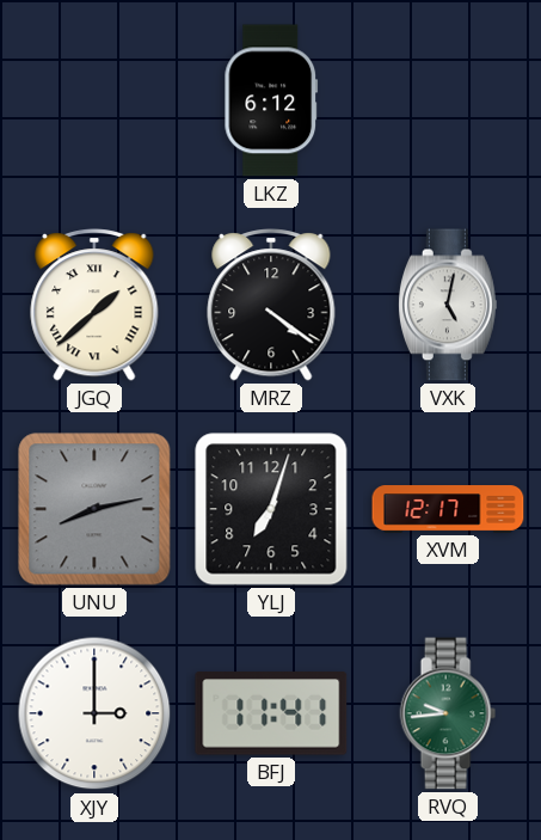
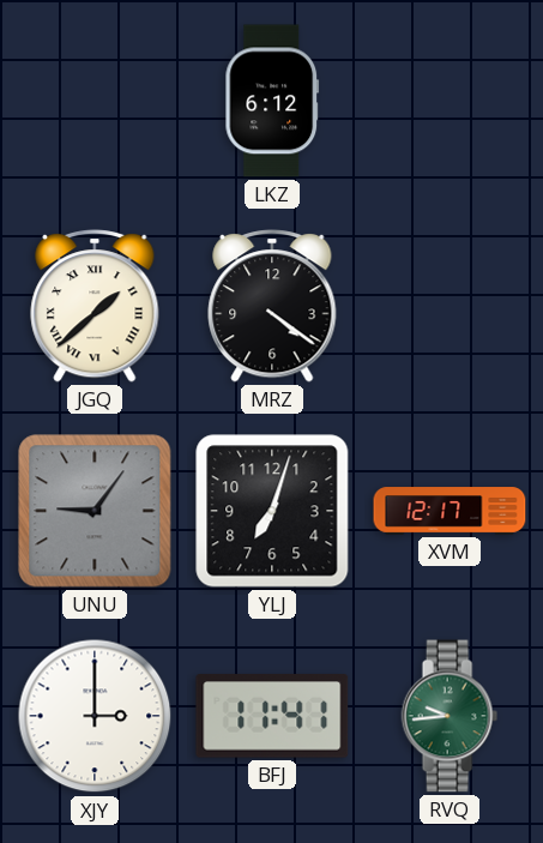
VXK: 5:02 -> none (448, 305)
UNU: 8:13 -> 9:06 (95, 511)
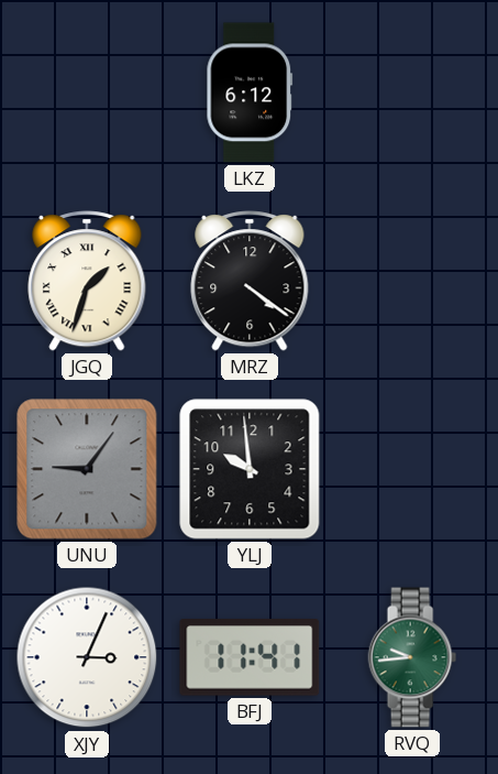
JGQ: 1:38 -> 1:33 (87, 281)
YLJ: 7:03 -> 9:59 (250, 469)
XVM: 12:17 -> none (450, 511)
XJY: 3:00 -> 3:04 (87, 657)
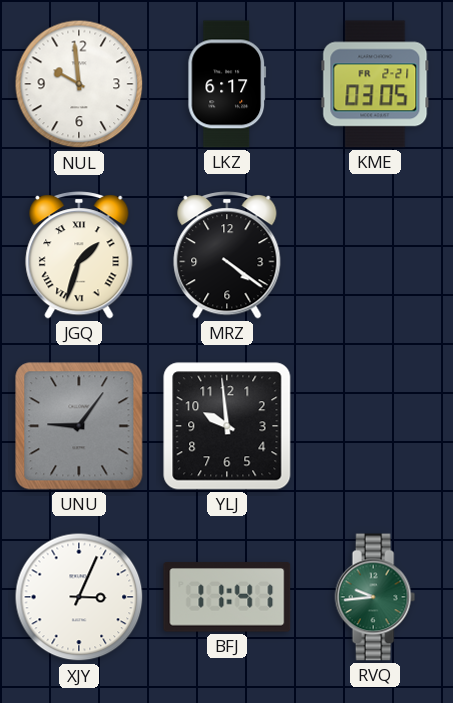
NUL: none -> 9:59 (79, 84)
LKZ: 6:12 -> 6:17 (227, 84)
KME: none -> 03:05 (375, 84)
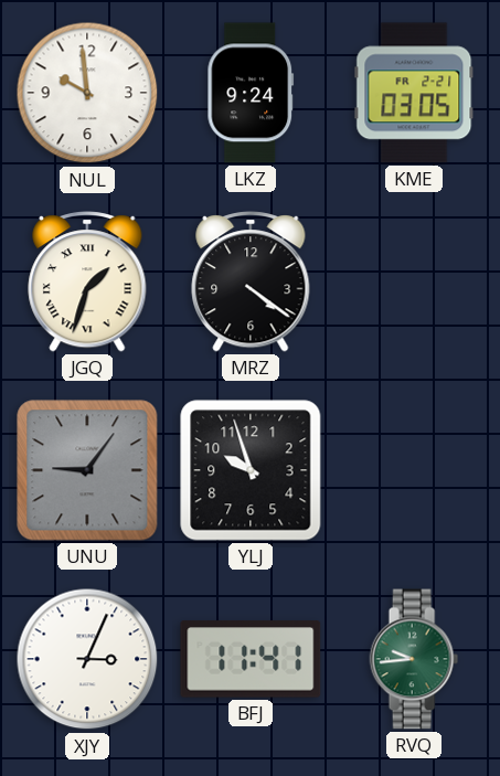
LKZ: 6:17 -> 9:24 (251, 93)
YLJ: 9:59 -> 9:57 (251, 470)
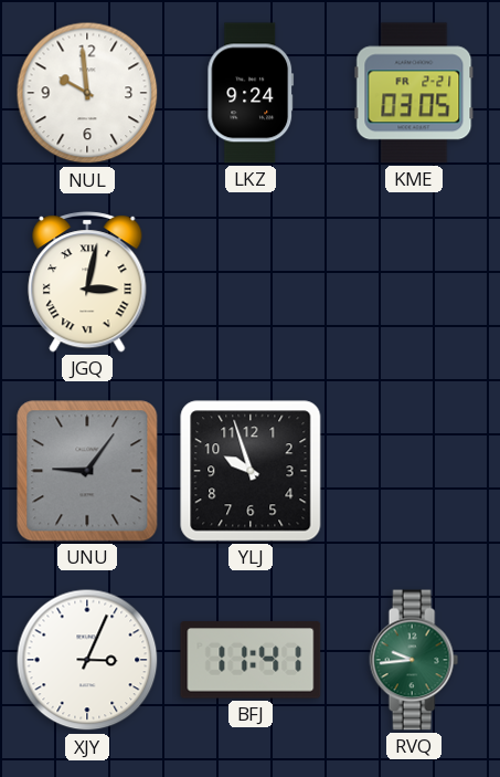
JGQ: 1:33 -> 3:02 (87, 282)
MRZ: 4:21 -> none (251, 281)
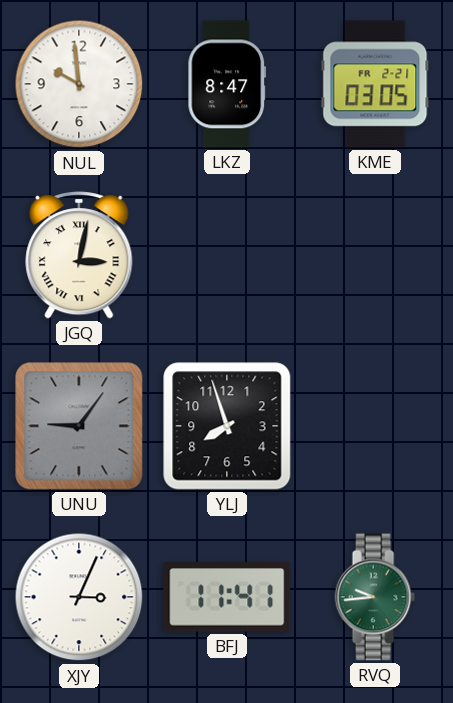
LKZ: 9:24 -> 8:47 (227, 84)
YLJ: 9:57 -> 7:57 (227, 426)
